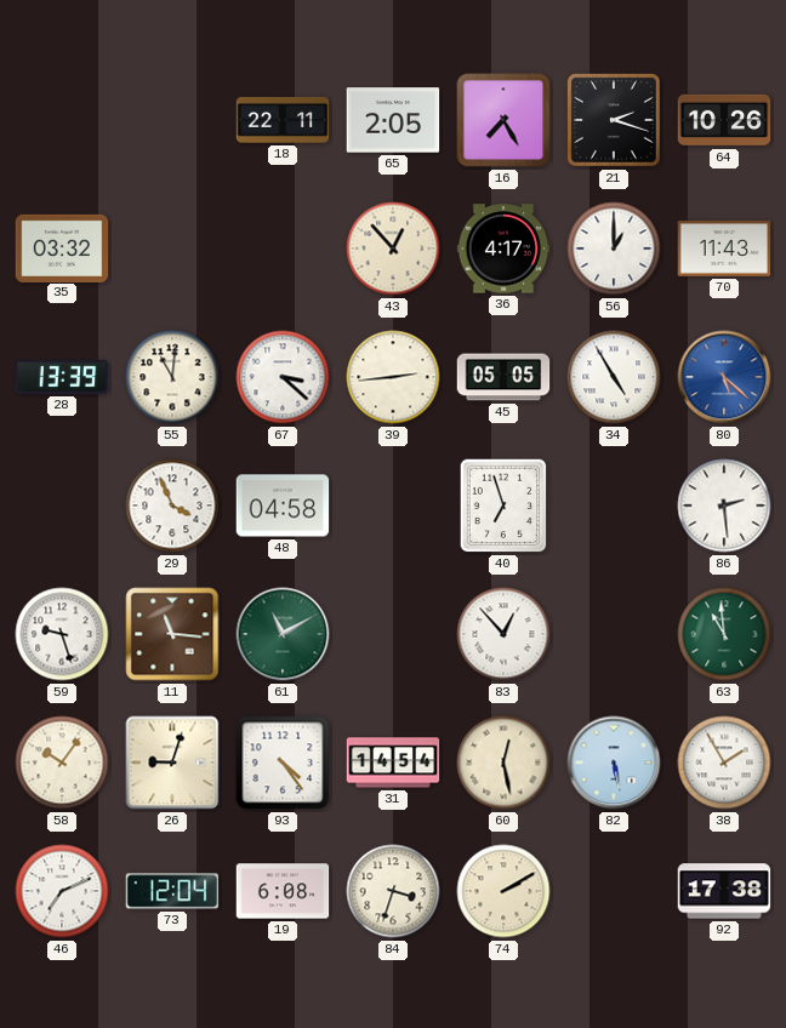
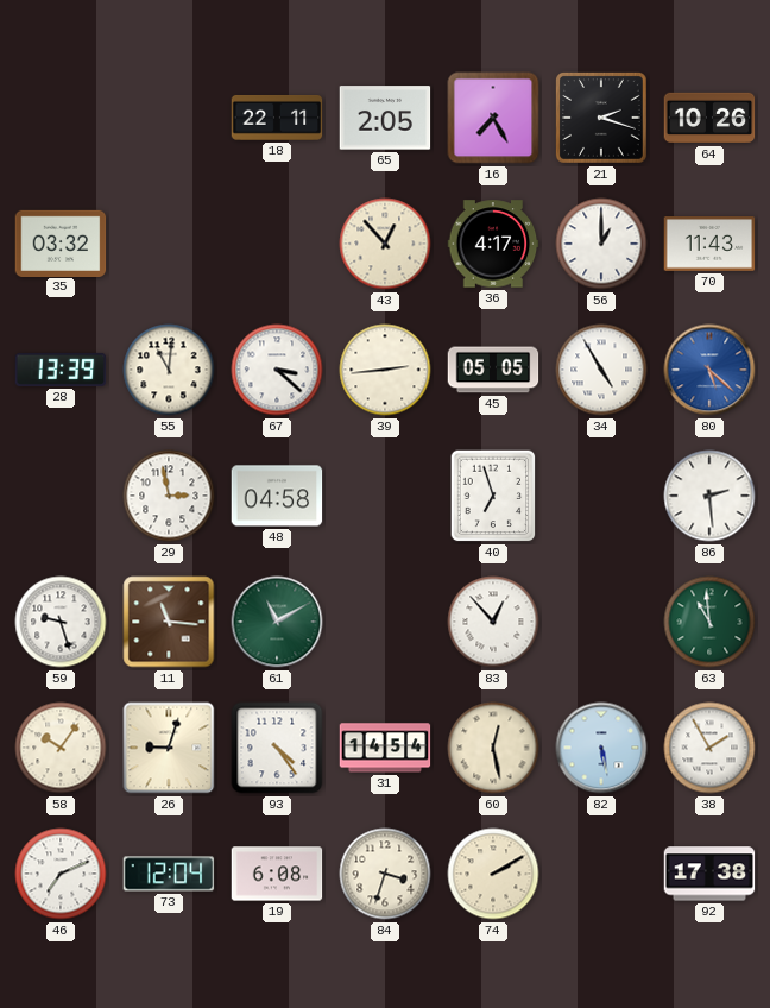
29: 3:56 -> 2:58 (169, 496)
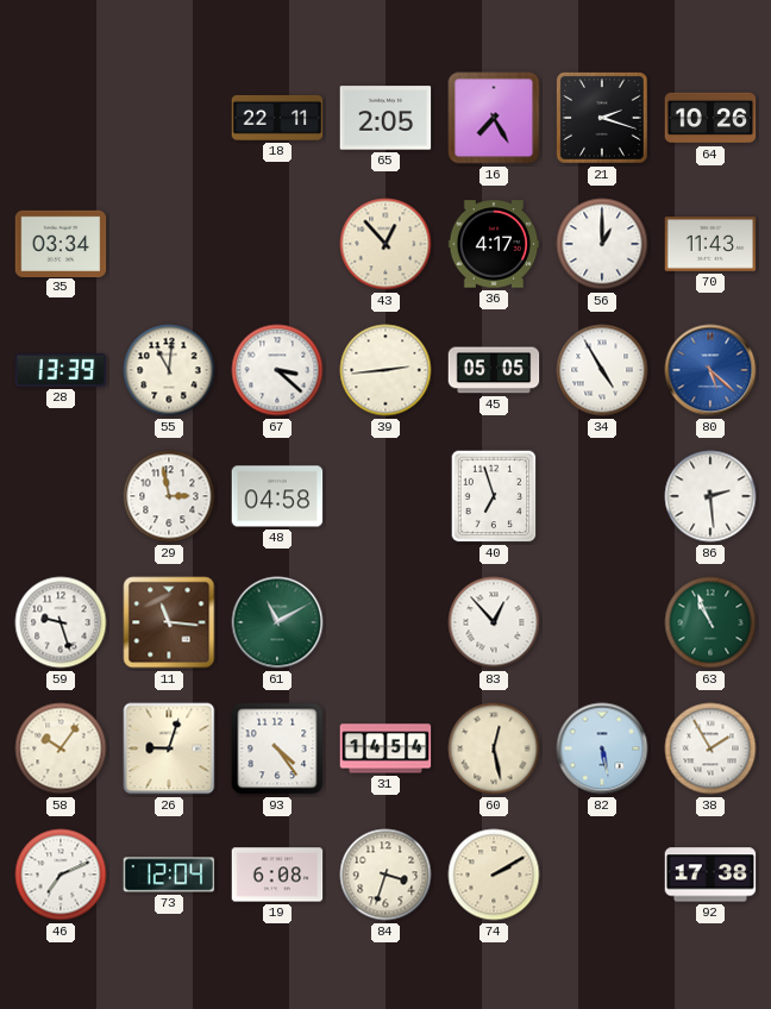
35: 03:32 -> 03:34 (61, 243)
63: 10:59 -> 10:56 (710, 622)
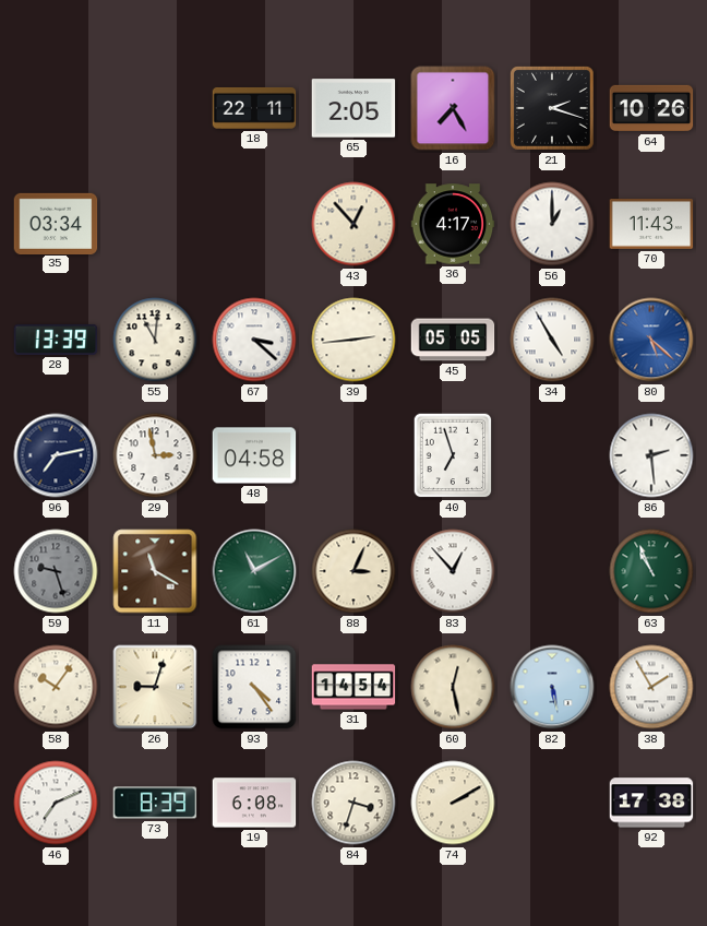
96: none -> 7:13 (56, 455)
59 dial: white -> grey (56, 571)
11: 11:16 -> 11:20 (155, 571)
88: none -> 3:04 (353, 571)
73: 12:04 -> 8:39 (155, 803)
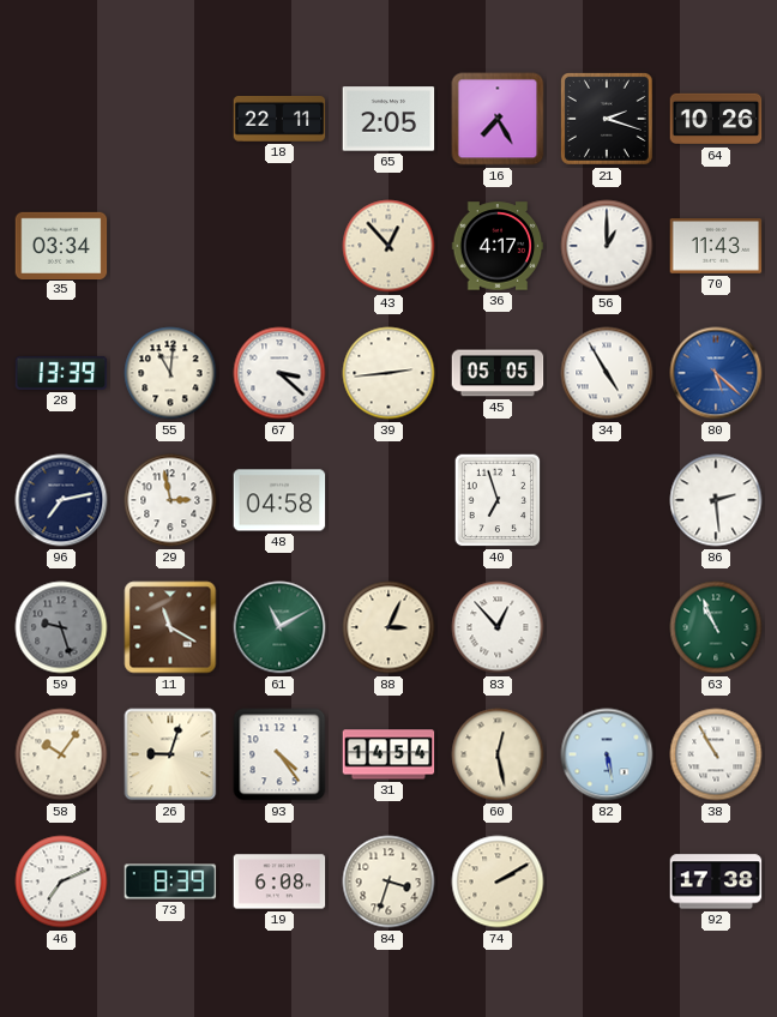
38: 1:55 -> 10:55 (716, 754)
